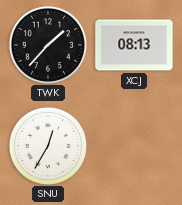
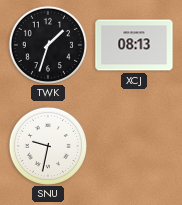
TWK: 1:37 -> 1:33 (47, 44)
SNU: 12:35 -> 9:32 (47, 145)
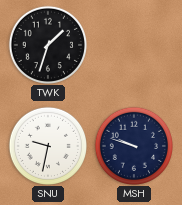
XCJ: 08:13 -> none (134, 45)
MSH: none -> 9:48 (133, 145)
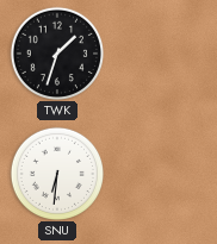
SNU: 9:32 -> 6:31 (56, 173)
MSH: 9:48 -> none (133, 145)
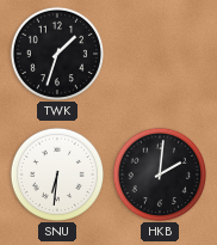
HKB: none -> 2:01 (159, 173)
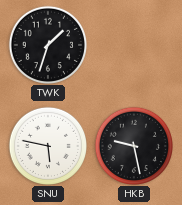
SNU: 6:31 -> 5:47 (47, 145)
HKB: 2:01 -> 9:28 (133, 145)
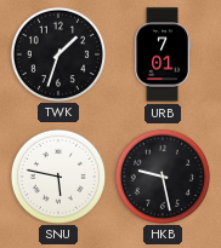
URB: none -> 7:01 (163, 54)
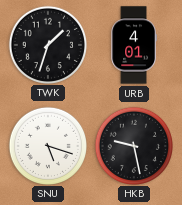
URB: 7:01 -> 4:01 (134, 45)
SNU: 5:47 -> 5:18 (47, 145)
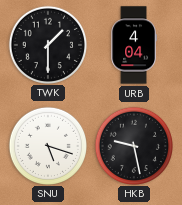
TWK: 1:33 -> 1:30 (47, 44)
URB: 4:01 -> 4:04 (134, 45)
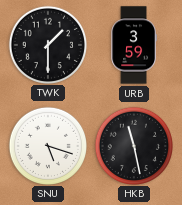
URB: 4:04 -> 3:59 (134, 45)
HKB: 9:28 -> 11:28 (133, 145)
